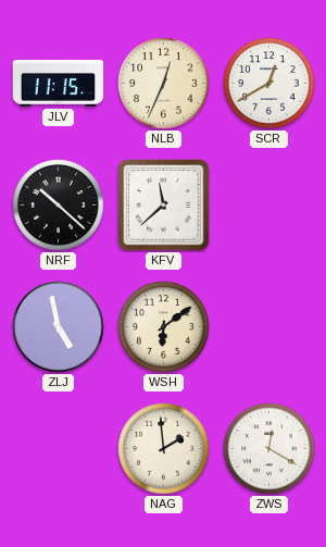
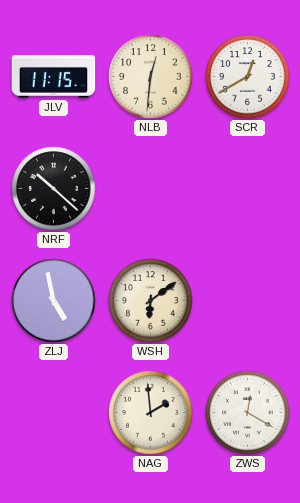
NLB: 12:34 -> 12:31 (151, 77)
KFV: 11:38 -> none (164, 206)
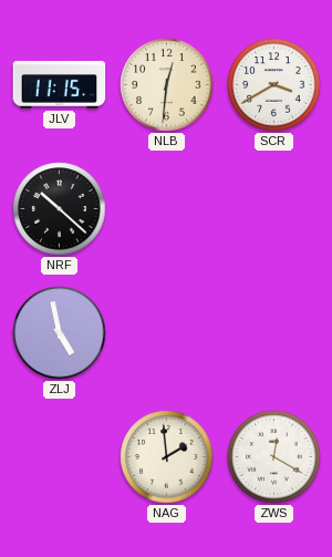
SCR: 12:40 -> 3:40 (274, 85)
WSH: 6:09 -> none (151, 301)
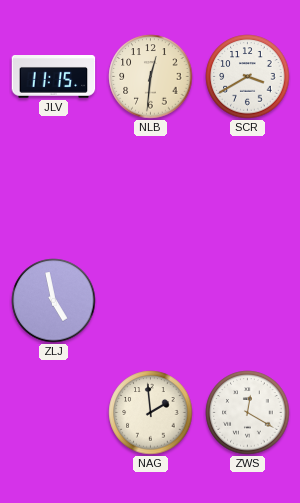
NRF: 10:22 -> none (60, 209)
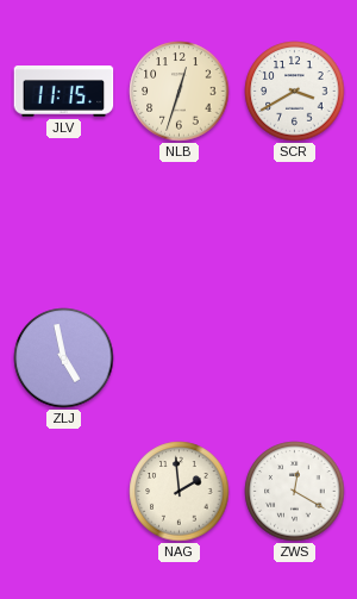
NLB: 12:31 -> 12:33 (180, 92)
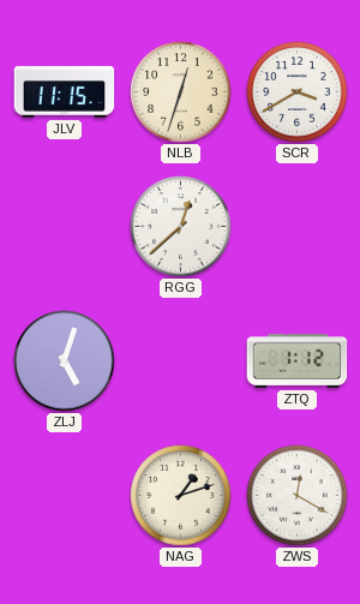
RGG: none -> 12:38 (181, 227)
ZLJ: 4:58 -> 5:03 (65, 361)
ZTQ: none -> 1:12 (298, 360)
NAG: 1:59 -> 1:12 (181, 496)
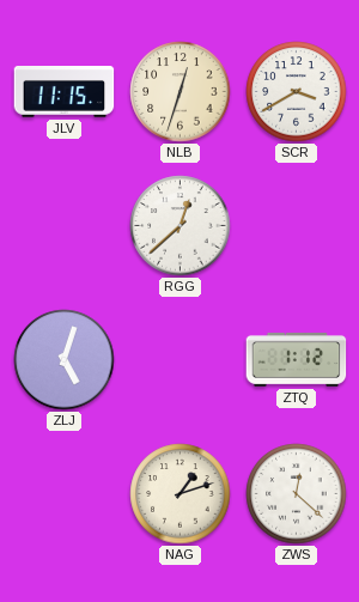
ZWS: 12:20 -> 12:22 (297, 494)
